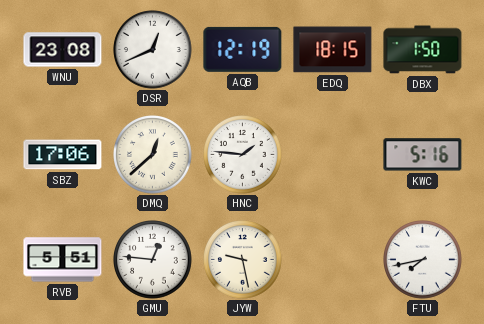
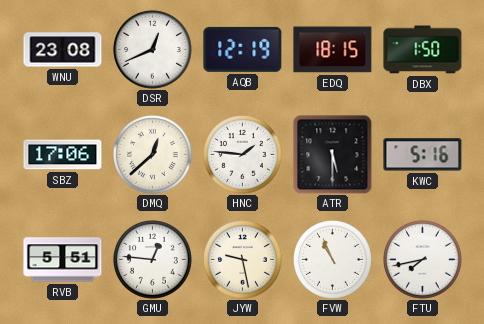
ATR: none -> 5:30 (333, 155)
FVW: none -> 10:56 (333, 260)
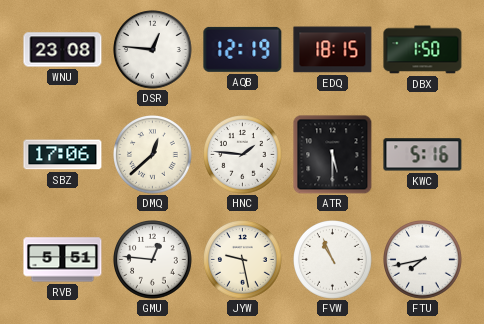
DSR: 12:41 -> 12:46 (153, 50)
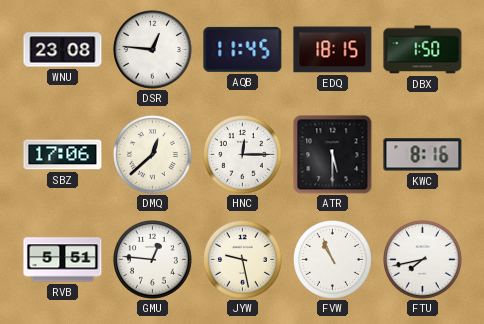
AQB: 12:19 -> 11:45 (243, 49)
HNC: 1:46 -> 12:15 (243, 155)
KWC: 5:16 -> 8:16 (423, 155)
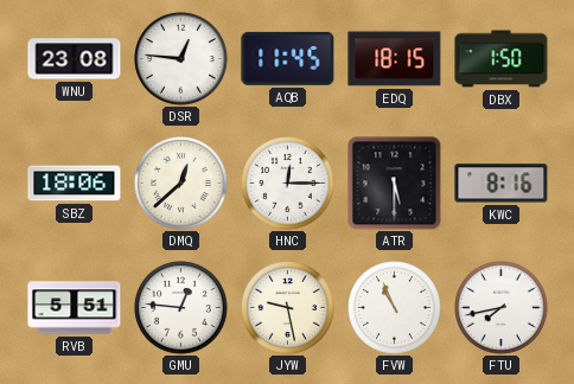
SBZ: 17:06 -> 18:06 (75, 184)
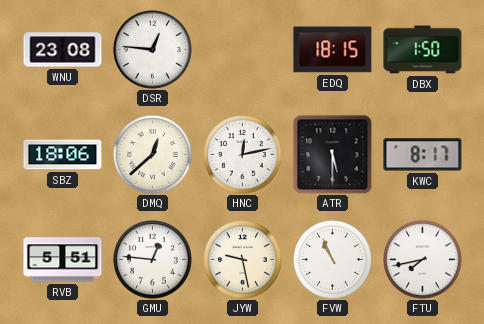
AQB: 11:45 -> none (288, 58)
HNC: 12:15 -> 12:13 (243, 155)
KWC: 8:16 -> 8:17 (423, 155)
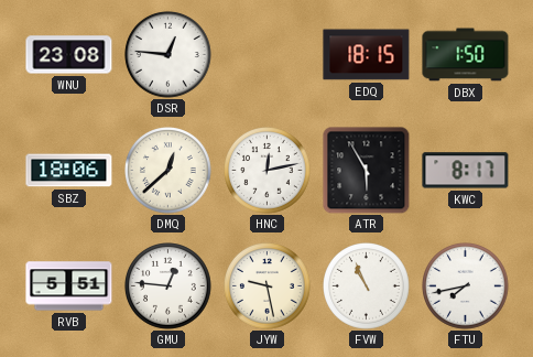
ATR: 5:30 -> 5:55 (367, 171)
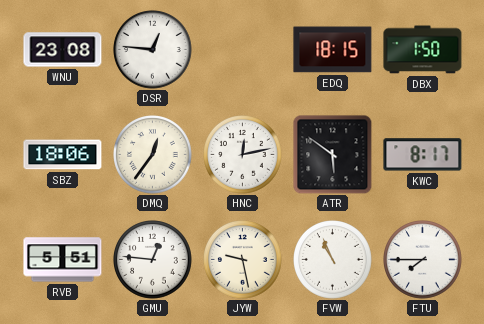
DMQ: 12:38 -> 12:36 (153, 155)
ATR: 5:55 -> 5:51 (333, 155)
FTU: 7:43 -> 7:45 (423, 260)
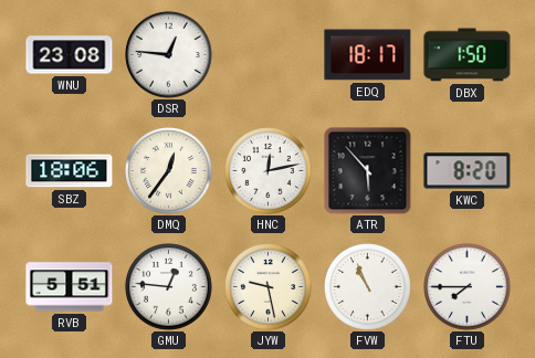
EDQ: 18:15 -> 18:17 (368, 55)
ATR: 5:51 -> 5:53 (368, 171)
KWC: 8:17 -> 8:20 (468, 171)
